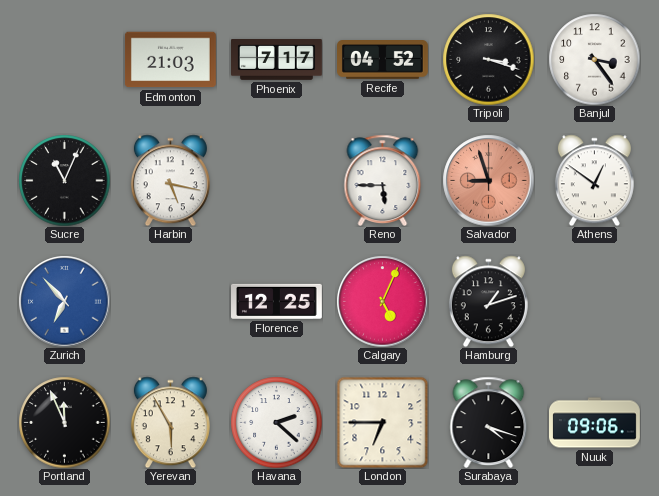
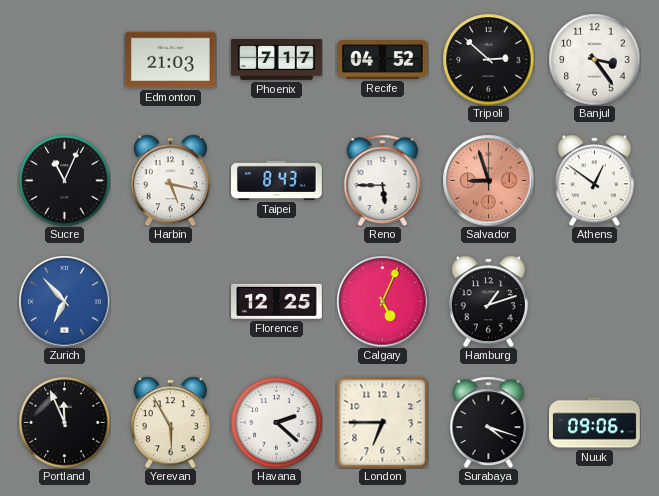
Tripoli: 3:18 -> 2:52 (488, 59)
Taipei: none -> 8:43 (277, 180)
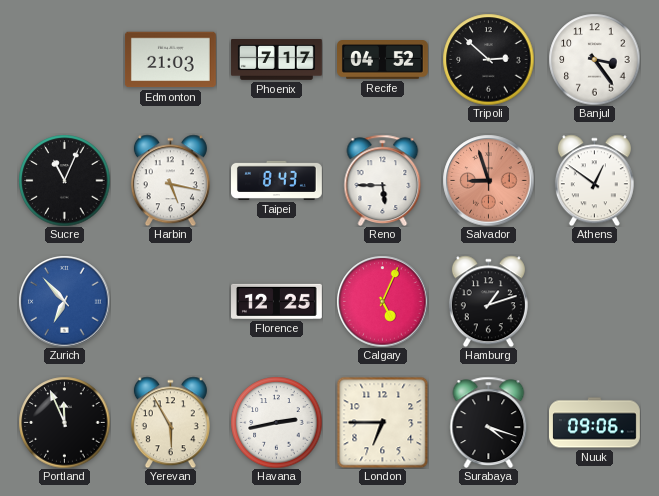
Havana: 2:22 -> 2:43 (276, 422)
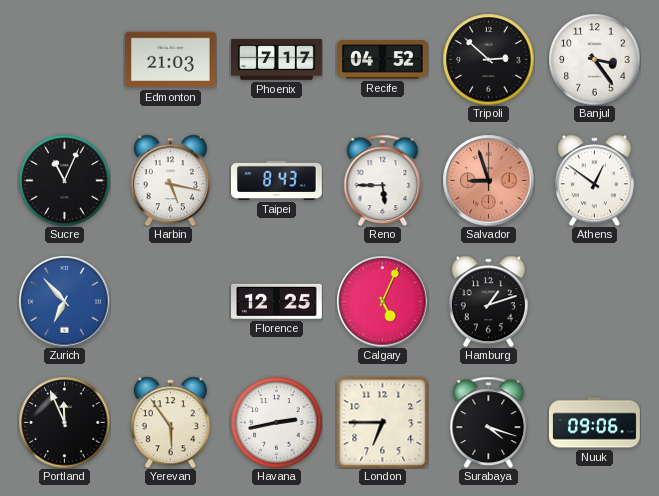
Yerevan: 5:55 -> 5:54 (170, 422)
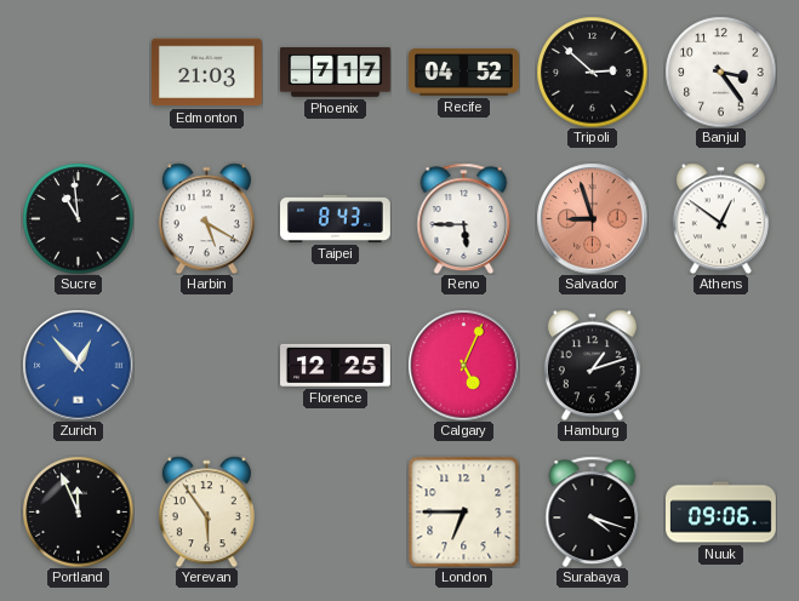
Sucre: 11:04 -> 10:59 (78, 218)
Harbin: 5:17 -> 5:20 (206, 218)
Zurich: 6:53 -> 12:53 (78, 365)
Havana: 2:43 -> none (276, 422)
